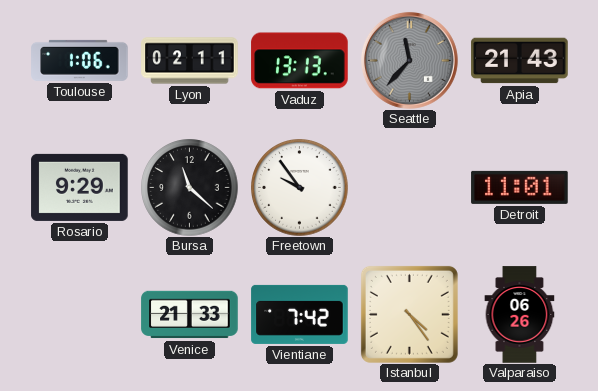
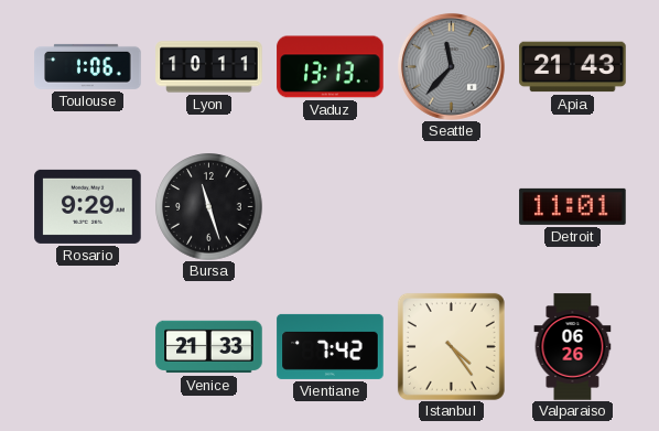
Lyon: 02:11 -> 10:11 (209, 67)
Bursa: 11:22 -> 11:27 (209, 207)
Freetown: 9:54 -> none (300, 188)
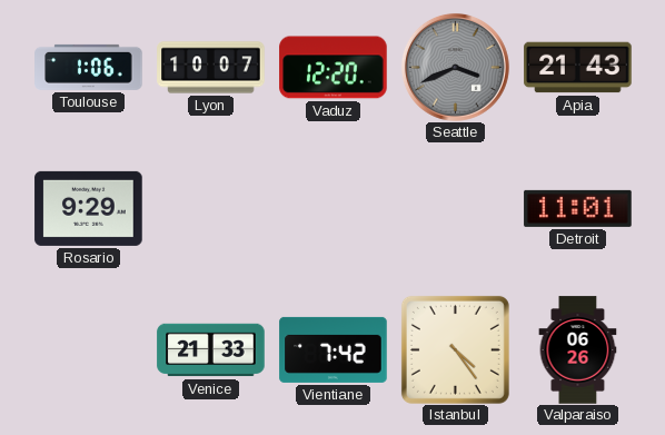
Lyon: 10:11 -> 10:07 (211, 68)
Vaduz: 13:13 -> 12:20 (334, 68)
Seattle: 11:37 -> 3:41 (455, 67)
Bursa: 11:27 -> none (209, 207)
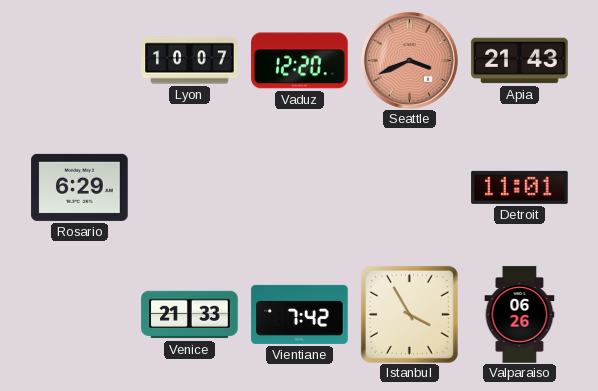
Toulouse: 1:06 -> none (89, 67)
Seattle dial: grey -> salmon (409, 60)
Rosario: 9:29 -> 6:29 (80, 187)
Istanbul: 4:24 -> 3:55 (409, 314)
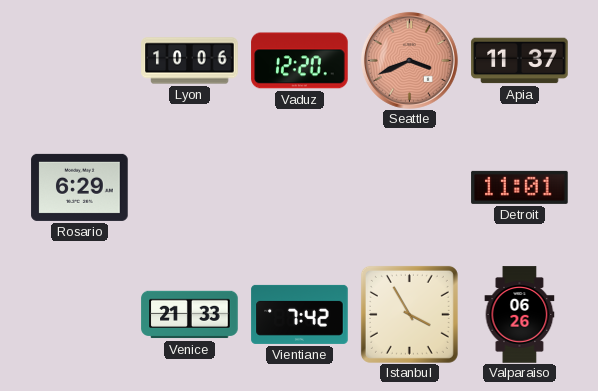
Lyon: 10:07 -> 10:06 (190, 61)
Apia: 21:43 -> 11:37 (520, 61)
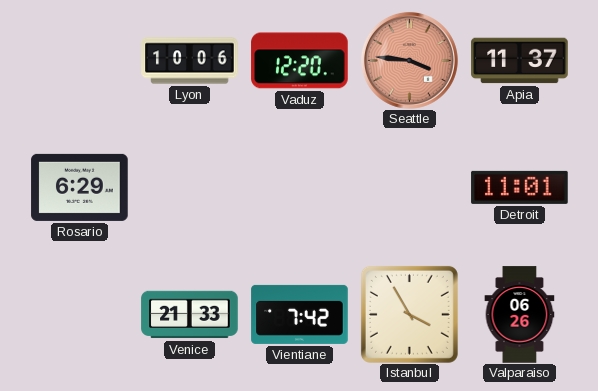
Seattle: 3:41 -> 3:46 (409, 60)
